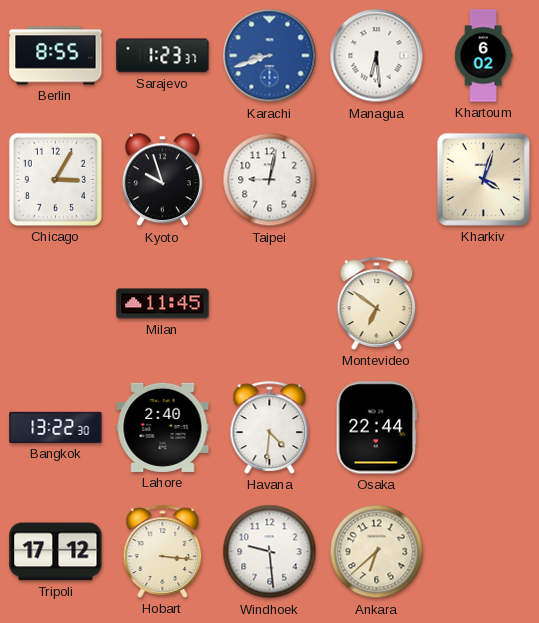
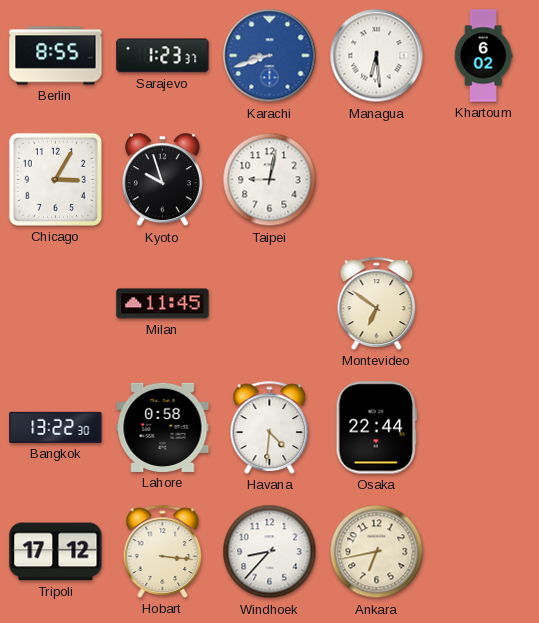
Kharkiv: 4:03 -> none (483, 179)
Lahore: 2:40 -> 0:58 (163, 427)
Windhoek: 9:29 -> 8:37 (270, 552)
Ankara: 6:38 -> 6:43 (377, 552)
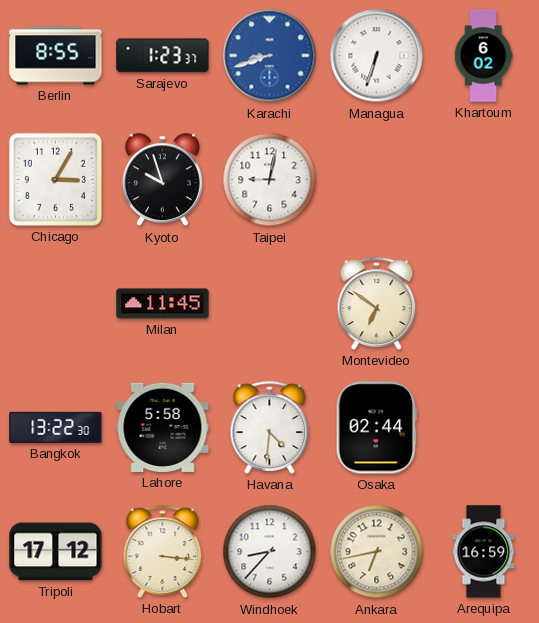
Managua: 6:29 -> 6:33 (377, 56)
Lahore: 0:58 -> 5:58 (163, 427)
Osaka: 22:44 -> 02:44 (376, 428)
Arequipa: none -> 16:59 (484, 552)
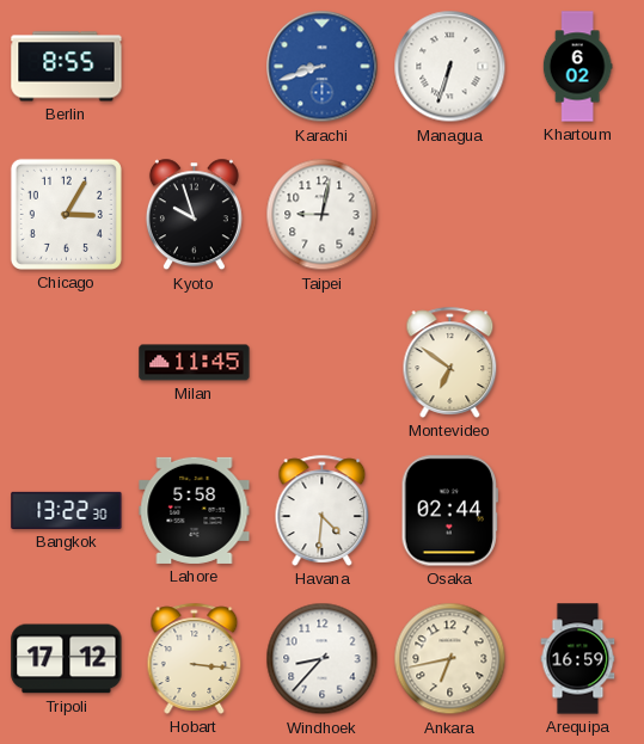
Sarajevo: 1:23 -> none (163, 56)
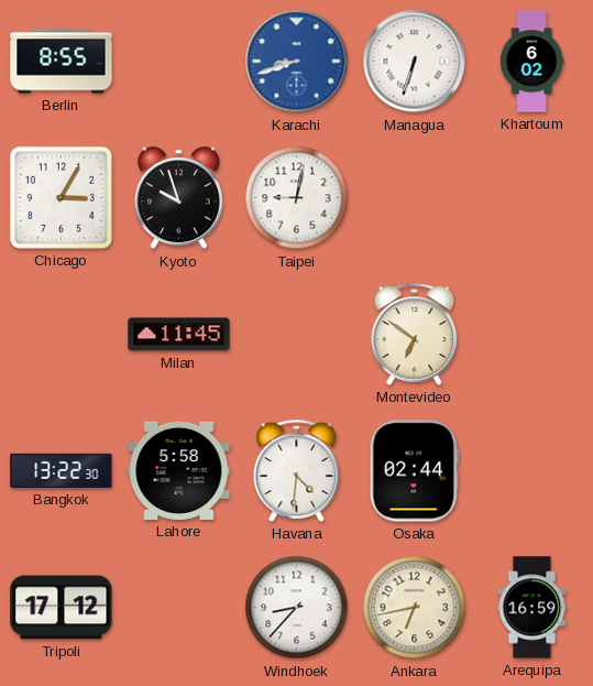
Hobart: 3:16 -> none (195, 658)
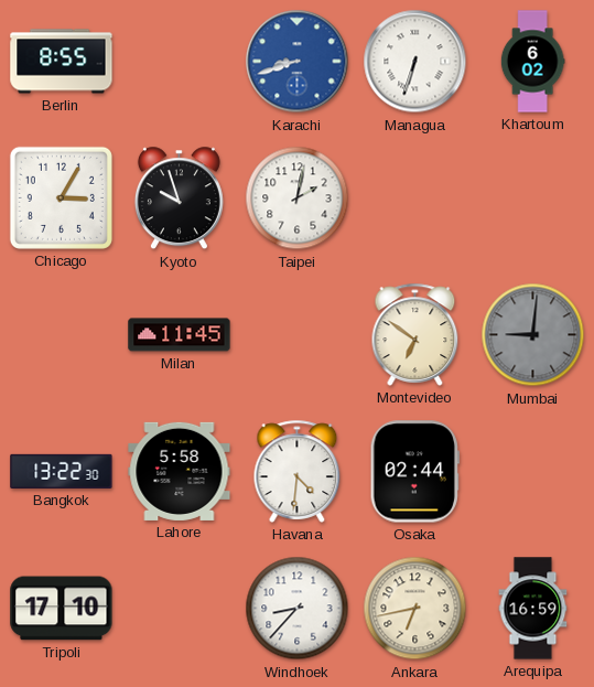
Taipei: 9:02 -> 2:02 (298, 198)
Mumbai: none -> 9:01 (533, 335)
Tripoli: 17:12 -> 17:10 (62, 609)
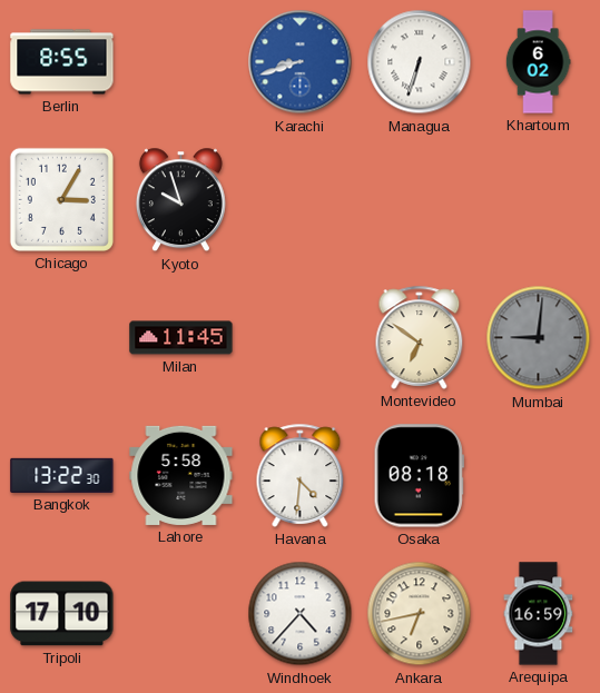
Taipei: 2:02 -> none (298, 198)
Osaka: 02:44 -> 08:18 (419, 476)
Windhoek: 8:37 -> 4:37 (301, 614)
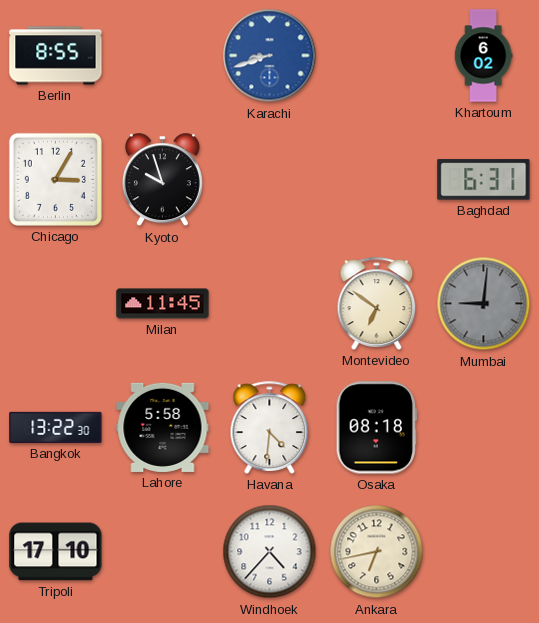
Managua: 6:33 -> none (420, 62)
Baghdad: none -> 6:31 (484, 180)
Arequipa: 16:59 -> none (539, 614)
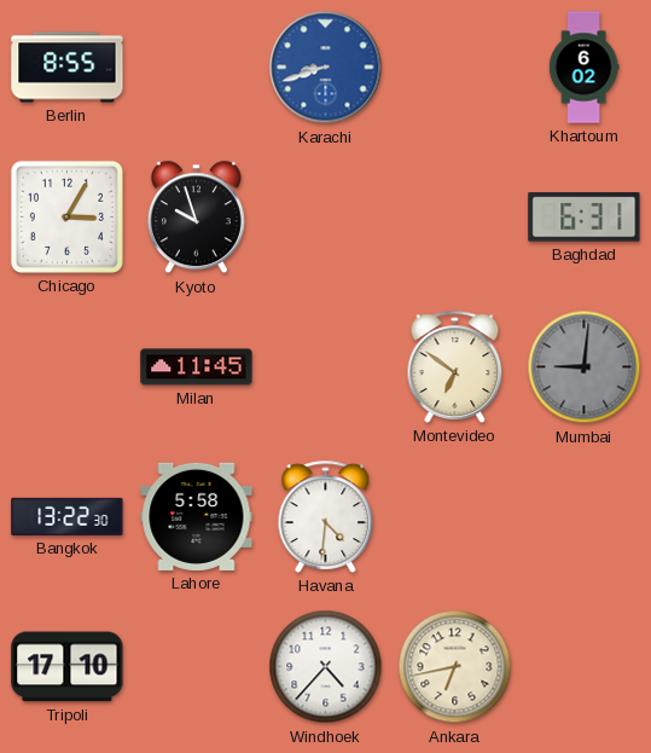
Osaka: 08:18 -> none (376, 428)
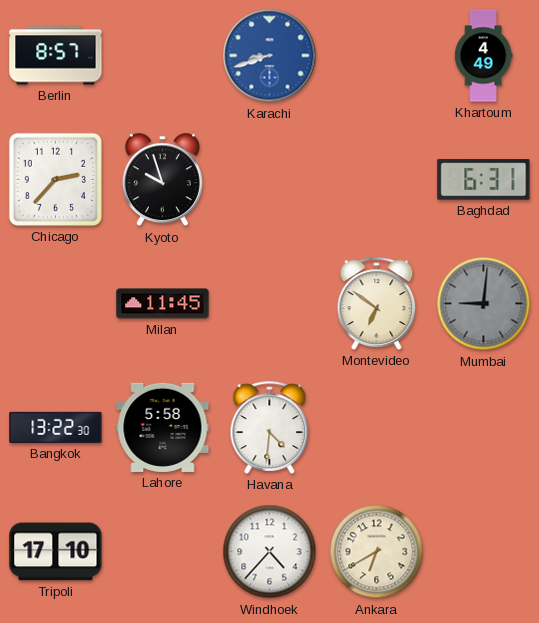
Berlin: 8:55 -> 8:57 (56, 56)
Khartoum: 6:02 -> 4:49 (483, 56)
Chicago: 3:05 -> 2:37 (55, 179)
Ankara: 6:43 -> 6:40 (377, 552)
